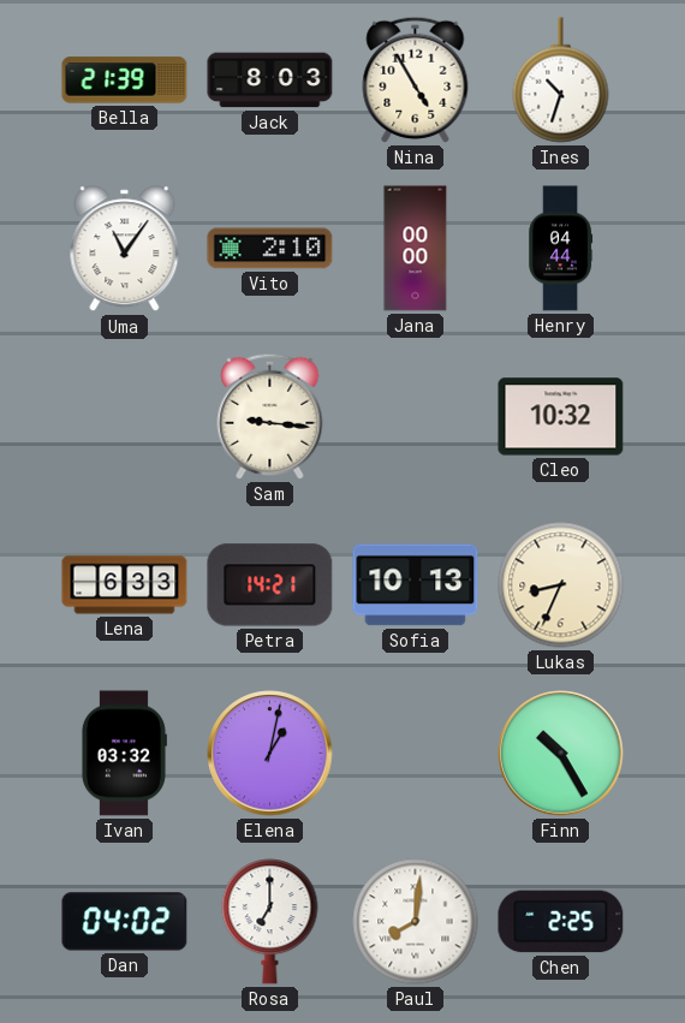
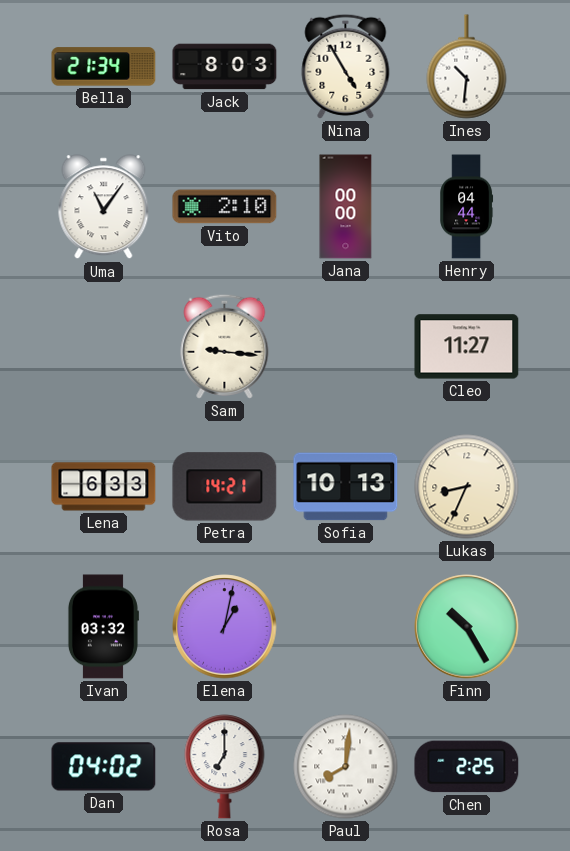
Bella: 21:39 -> 21:34 (104, 67)
Ines: 10:33 -> 10:31 (467, 67)
Cleo: 10:32 -> 11:27 (467, 347)
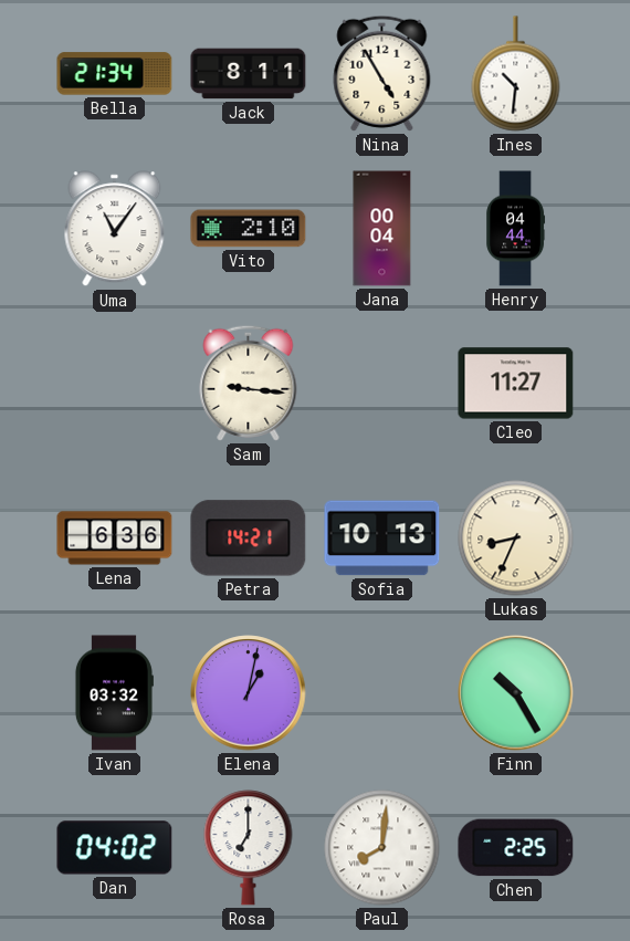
Jack: 8:03 -> 8:11 (249, 74)
Jana: 00:00 -> 00:04 (382, 229)
Lena: 6:33 -> 6:36 (115, 539)
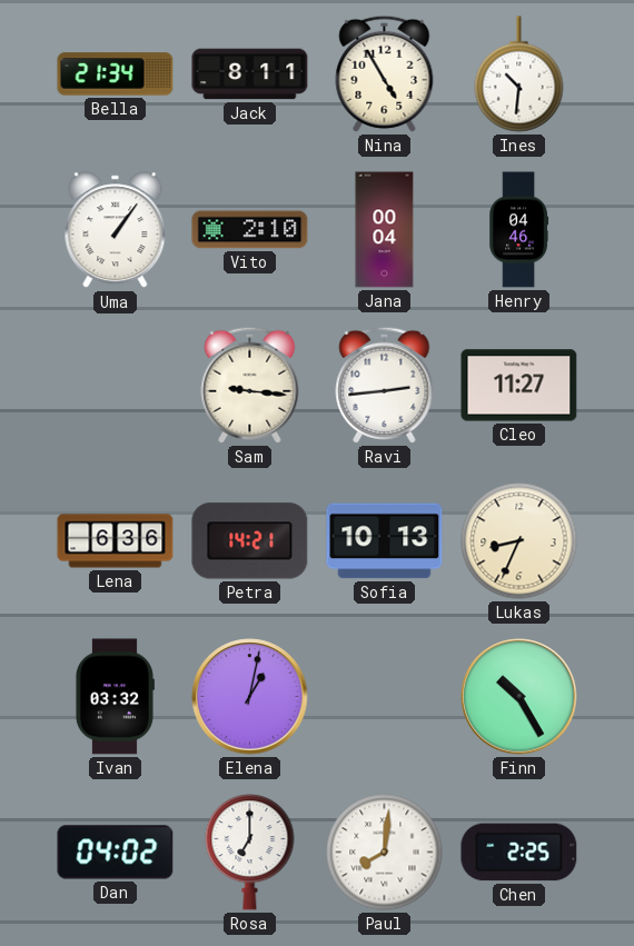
Uma: 11:06 -> 1:06 (116, 230)
Henry: 04:44 -> 04:46 (519, 230)
Ravi: none -> 2:44 (385, 385)
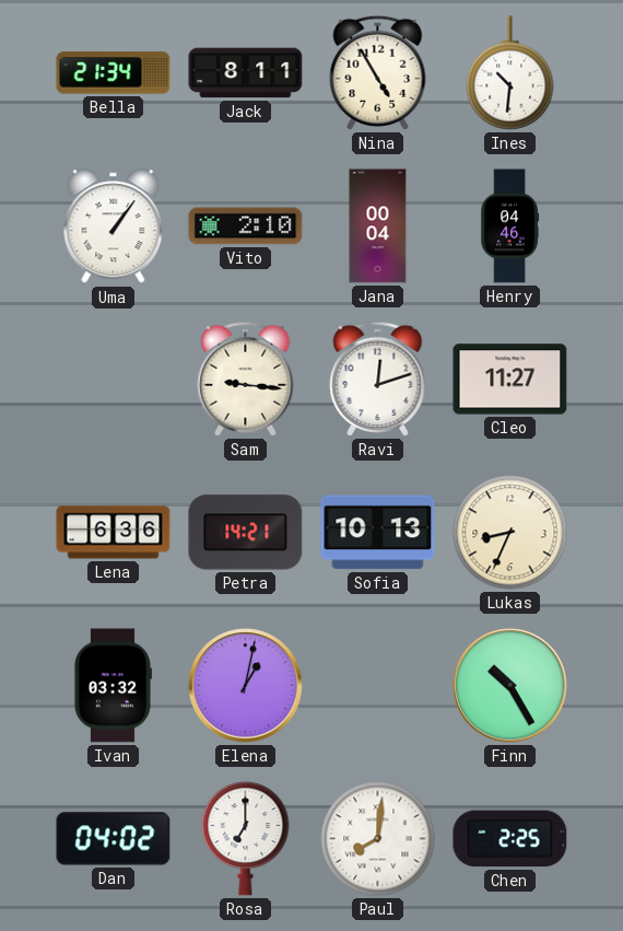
Ravi: 2:44 -> 12:12 (378, 379)
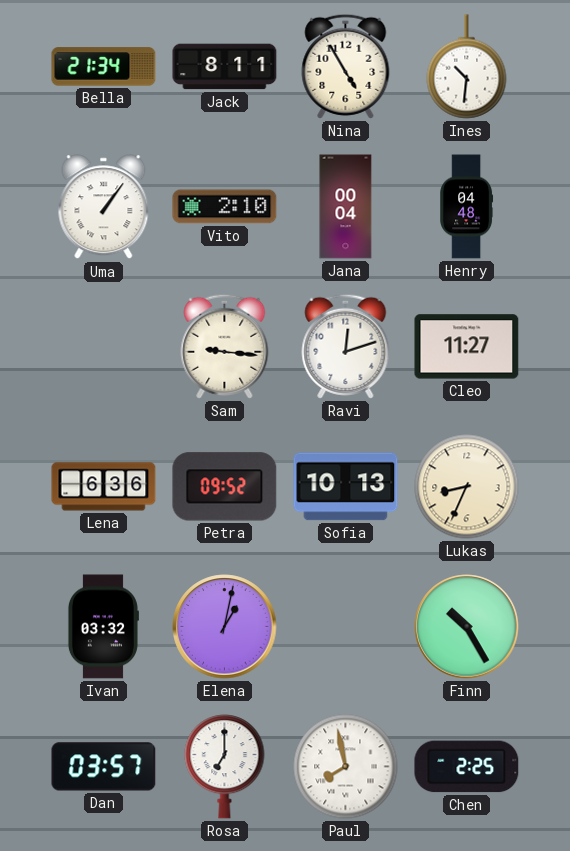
Henry: 04:46 -> 04:48 (467, 207)
Petra: 14:21 -> 09:52 (225, 487)
Dan: 04:02 -> 03:57 (104, 767)
Paul: 8:01 -> 7:58 (346, 767)
